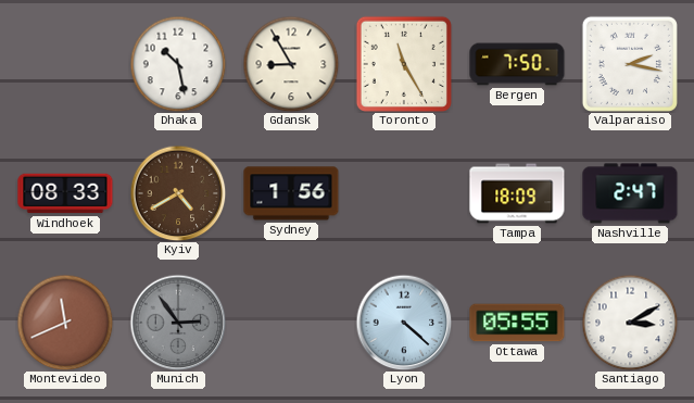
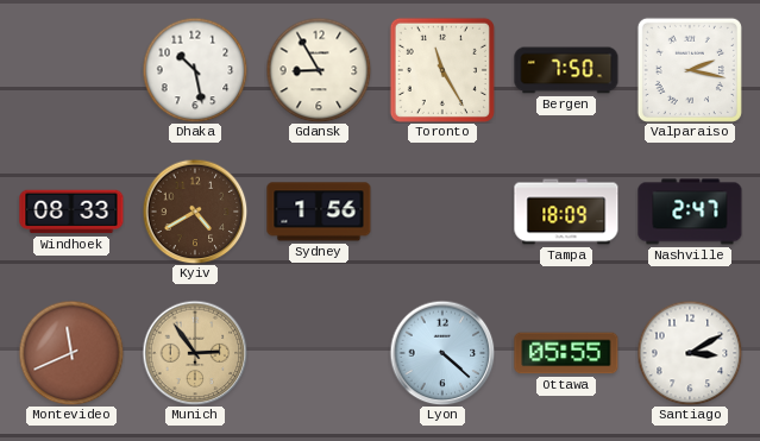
Munich dial: grey -> champagne (195, 353)
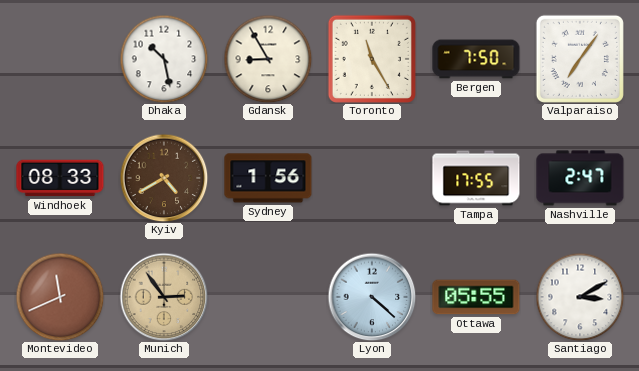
Valparaiso: 2:17 -> 7:06 (580, 59)
Tampa: 18:09 -> 17:55 (476, 178)
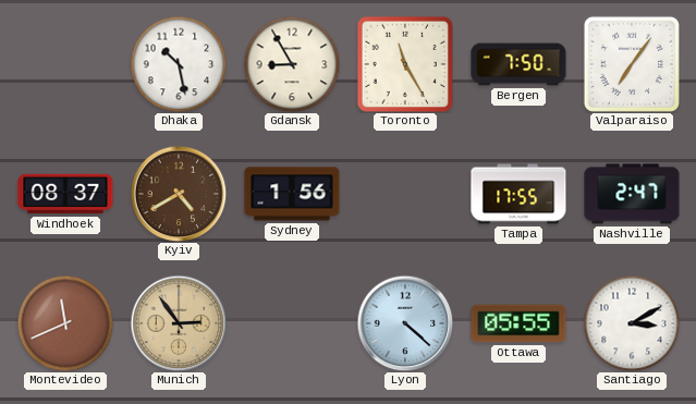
Windhoek: 08:33 -> 08:37 (65, 194)
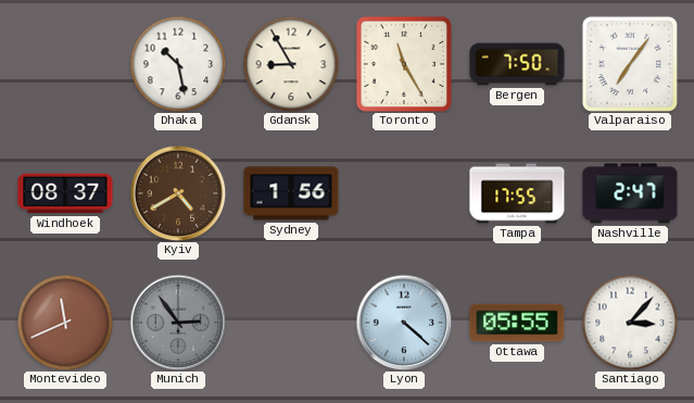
Munich dial: champagne -> grey (178, 323)
Santiago: 3:10 -> 3:07 (630, 323)
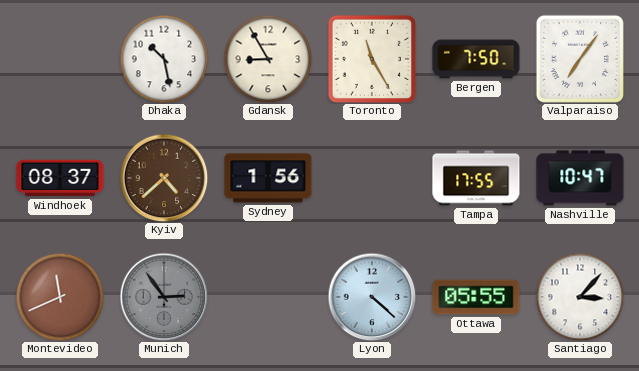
Kyiv: 4:40 -> 4:38 (164, 178)
Nashville: 2:47 -> 10:47 (580, 178)
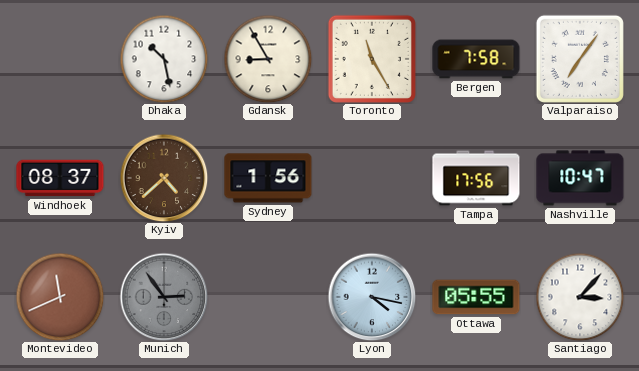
Bergen: 7:50 -> 7:58 (476, 59)
Tampa: 17:55 -> 17:56 (476, 178)
Lyon: 4:22 -> 4:17 (372, 297)
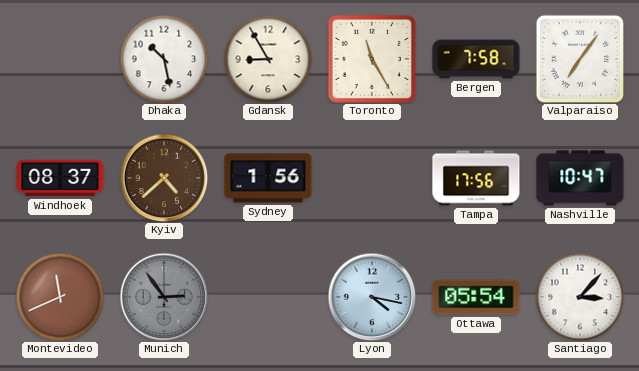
Ottawa: 05:55 -> 05:54 (476, 297)
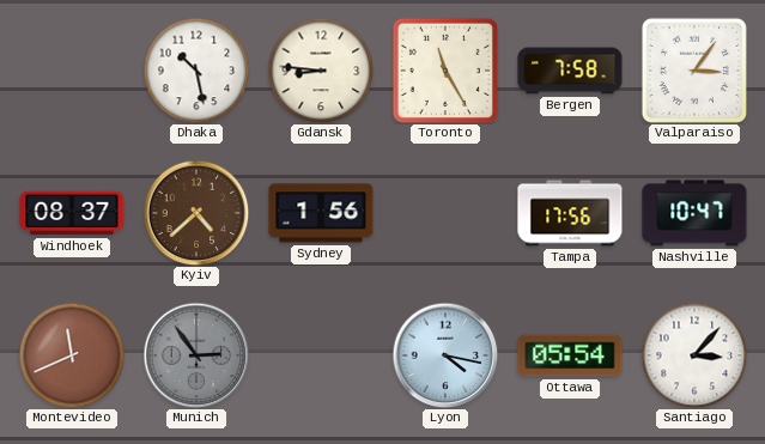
Gdansk: 8:55 -> 8:46 (321, 71)
Valparaiso: 7:06 -> 3:06 (694, 71)
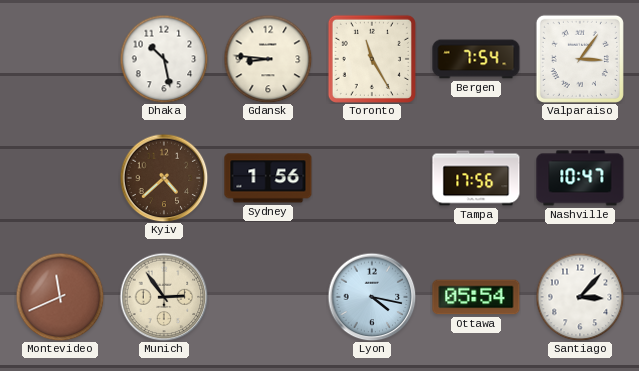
Bergen: 7:58 -> 7:54 (476, 59)
Windhoek: 08:37 -> none (72, 213)
Munich dial: grey -> cream (164, 297)
